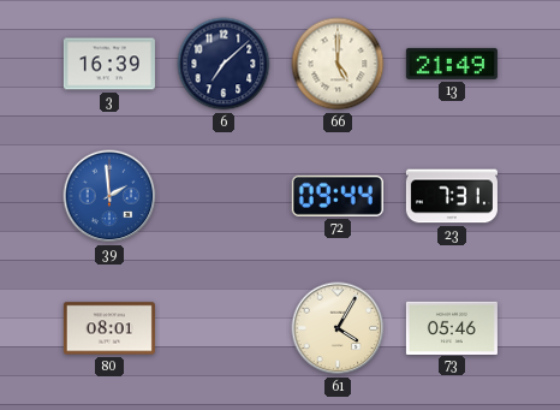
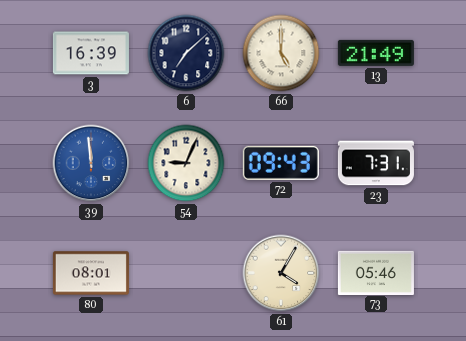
39: 1:59 -> 11:59 (91, 163)
54: none -> 9:04 (186, 163)
72: 09:44 -> 09:43 (281, 163)
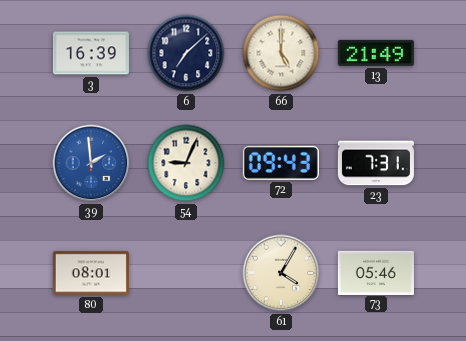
39: 11:59 -> 1:59 (91, 163)
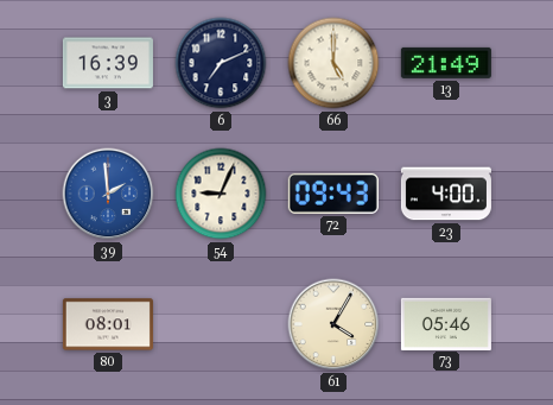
6: 7:08 -> 7:11 (221, 63)
23: 7:31 -> 4:00 (446, 194)
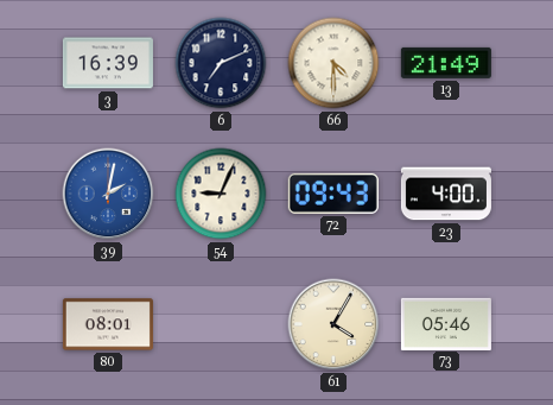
66: 5:00 -> 4:30 (333, 63)
39: 1:59 -> 2:02 (108, 194)
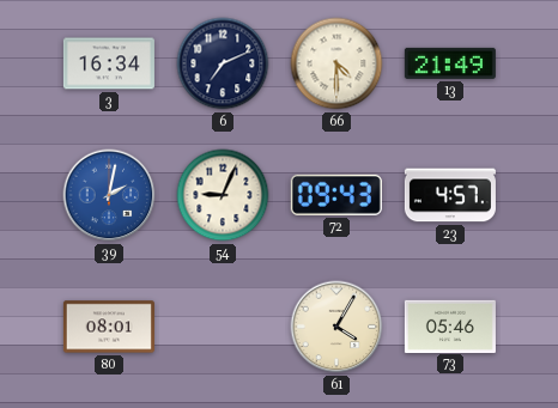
3: 16:39 -> 16:34 (109, 63)
23: 4:00 -> 4:57 (450, 195)
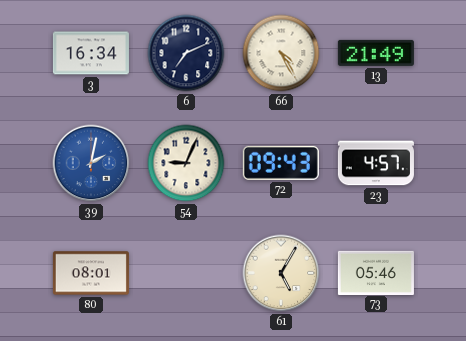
66: 4:30 -> 4:25 (281, 53)
61: 4:05 -> 5:05 (281, 273)
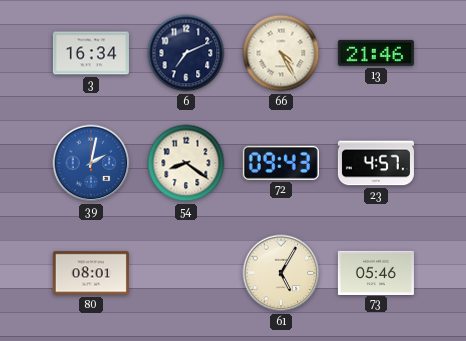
13: 21:49 -> 21:46 (376, 53)
54: 9:04 -> 8:21 (186, 163)
